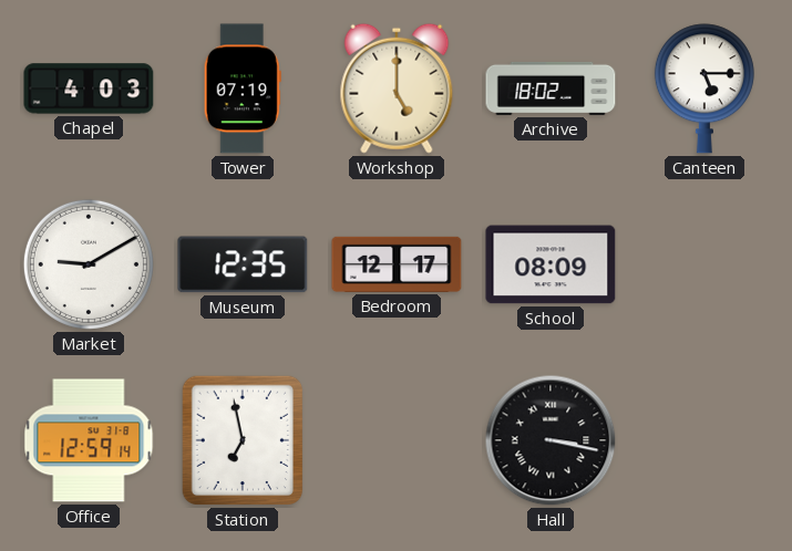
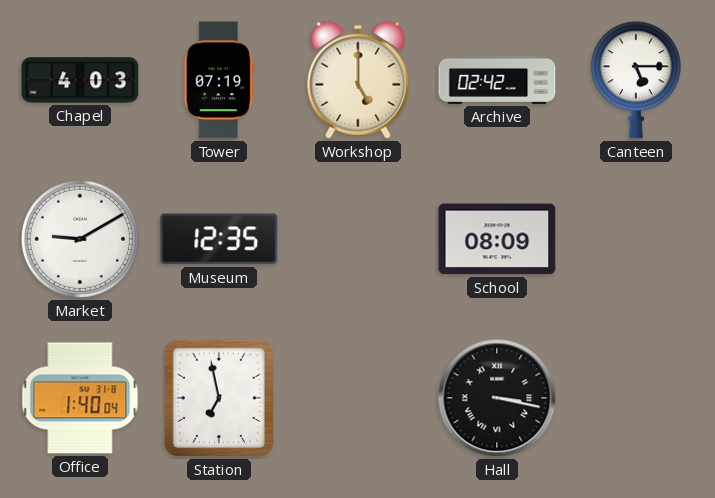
Archive: 18:02 -> 02:42 (497, 80)
Bedroom: 12:17 -> none (397, 264)
Office: 12:59 -> 1:40 (80, 398)
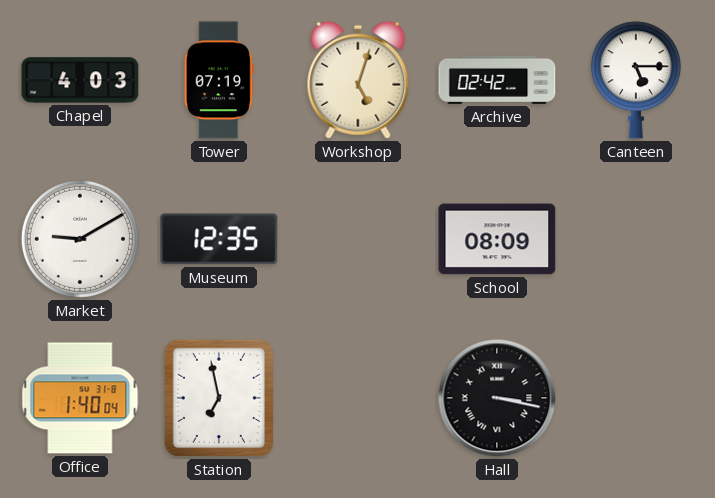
Workshop: 5:00 -> 5:03 (358, 80)
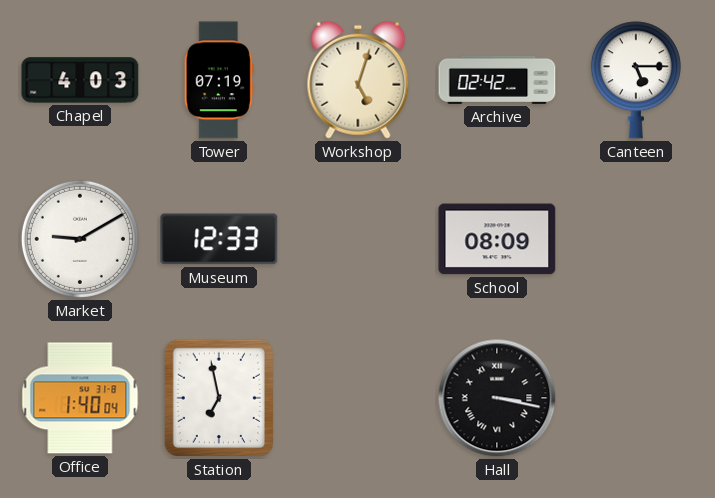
Museum: 12:35 -> 12:33 (219, 239)
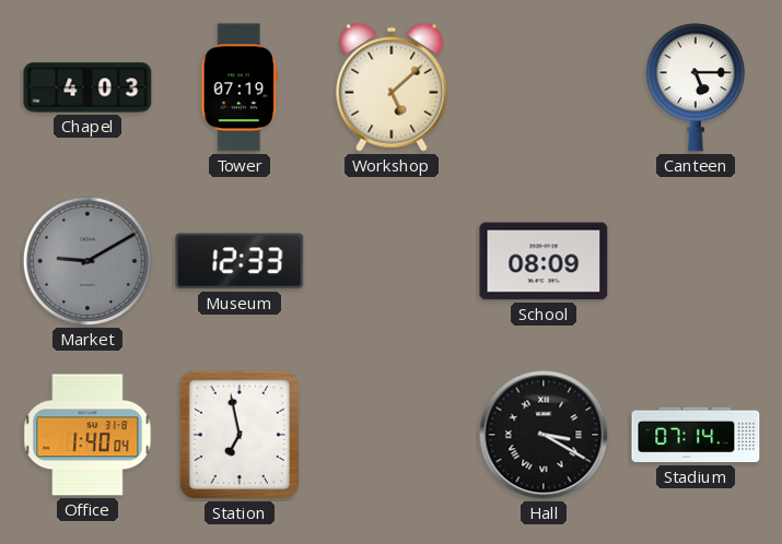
Workshop: 5:03 -> 5:08 (392, 87)
Archive: 02:42 -> none (497, 80)
Market dial: white -> grey (87, 261)
Hall: 3:17 -> 3:20 (544, 435)
Stadium: none -> 07:14 (696, 435)
